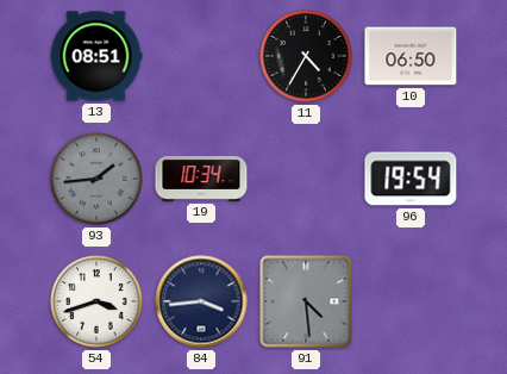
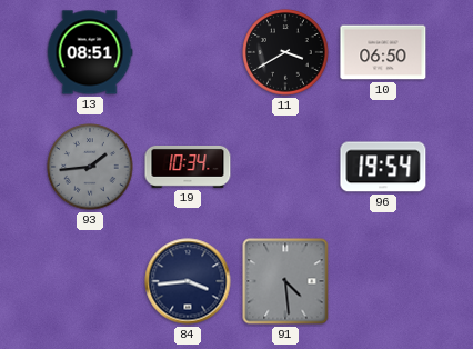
11: 4:35 -> 3:40 (285, 52)
54: 3:42 -> none (96, 301)
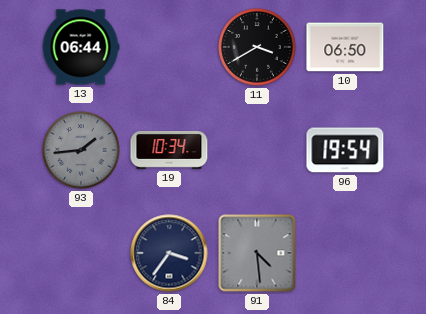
13: 08:51 -> 06:44 (81, 47)
84: 3:44 -> 3:36 (169, 253)
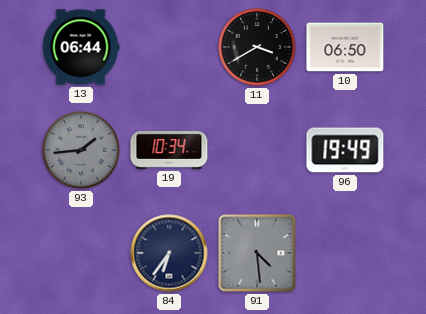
96: 19:54 -> 19:49 (345, 150)
84: 3:36 -> 6:36 (169, 253)
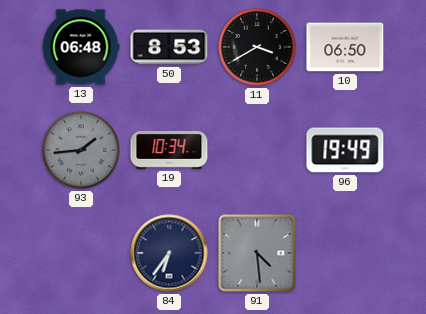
13: 06:44 -> 06:48 (81, 47)
50: none -> 8:53 (169, 47)
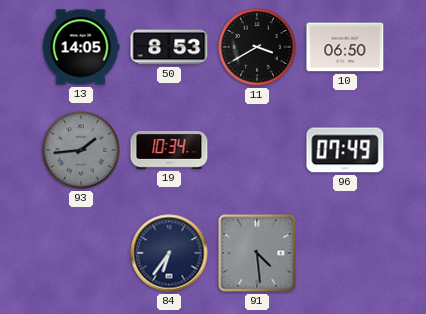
13: 06:48 -> 14:05 (81, 47)
96: 19:49 -> 07:49 (345, 150)
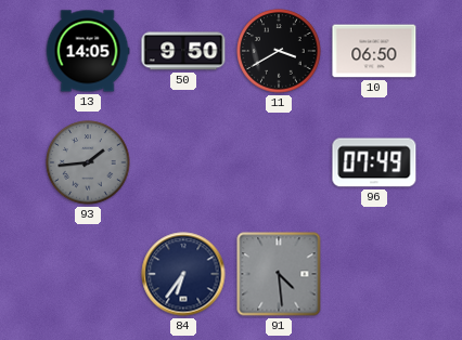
50: 8:53 -> 9:50 (183, 51)
19: 10:34 -> none (169, 151)
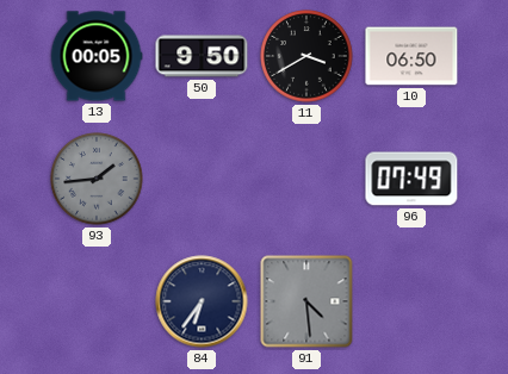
13: 14:05 -> 00:05 (97, 56)
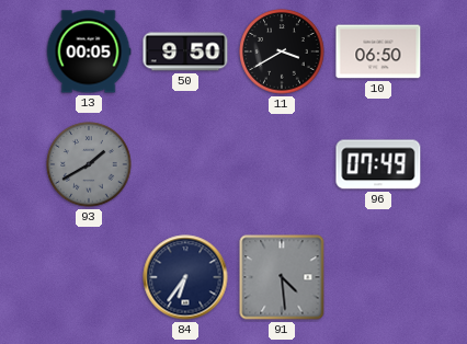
93: 1:44 -> 1:40 (89, 164)
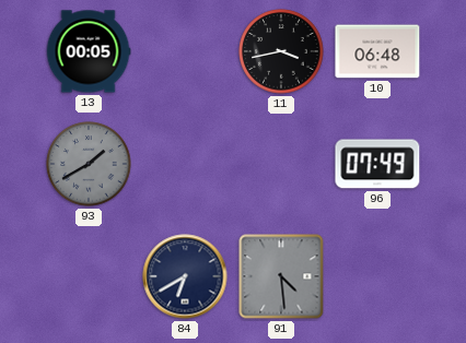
50: 9:50 -> none (185, 51)
11: 3:40 -> 3:43 (281, 51)
10: 06:50 -> 06:48 (377, 51)
84: 6:36 -> 6:40 (185, 276)
